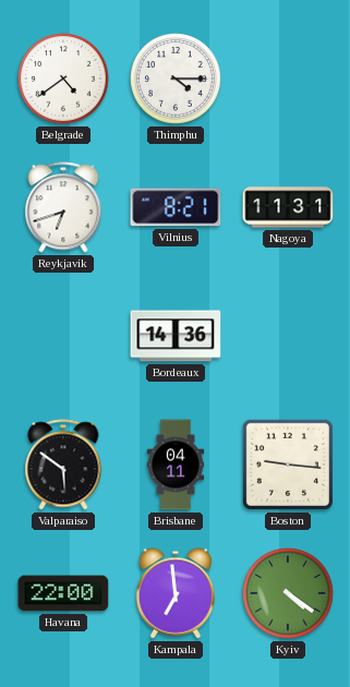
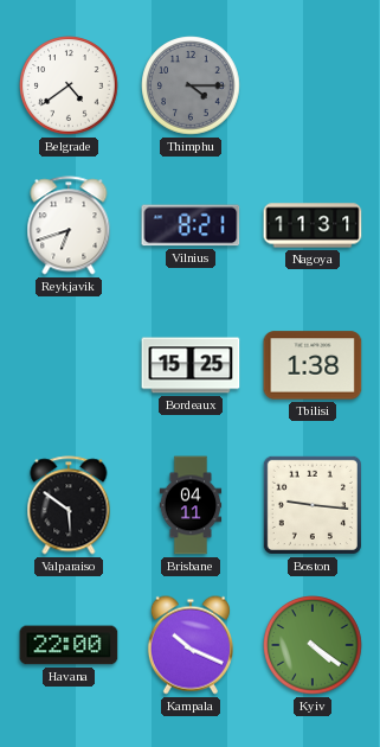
Thimphu dial: white -> grey (191, 85)
Bordeaux: 14:36 -> 15:25 (191, 365)
Tbilisi: none -> 1:38 (313, 365)
Kampala: 6:59 -> 10:19 (191, 645)
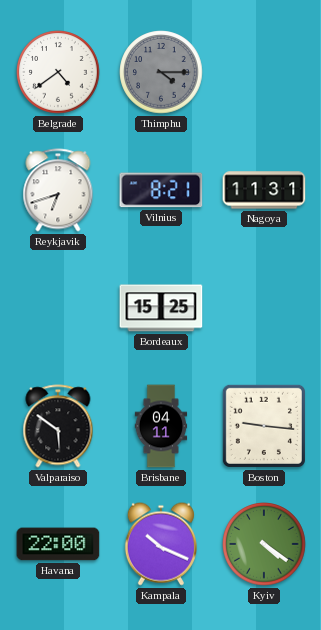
Tbilisi: 1:38 -> none (313, 365)
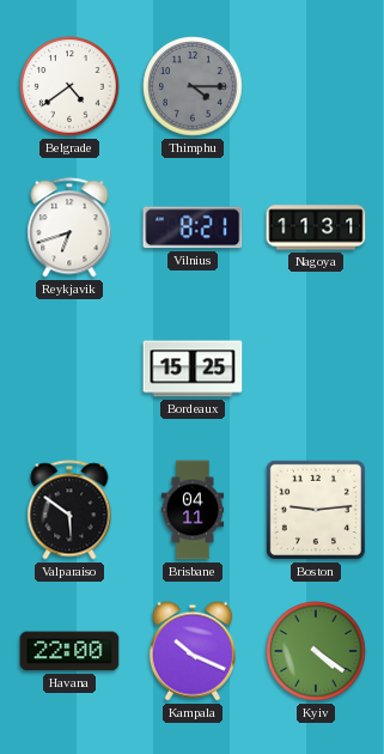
Boston: 9:16 -> 9:14 (316, 510)
